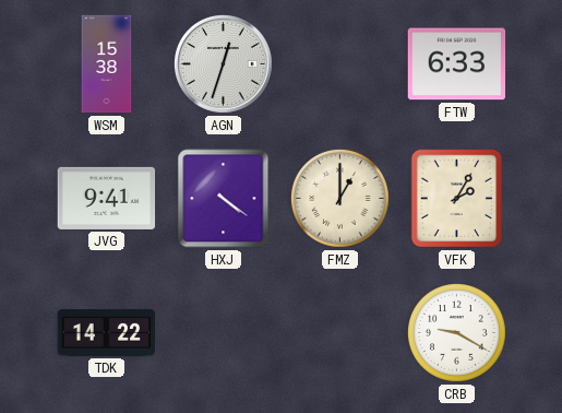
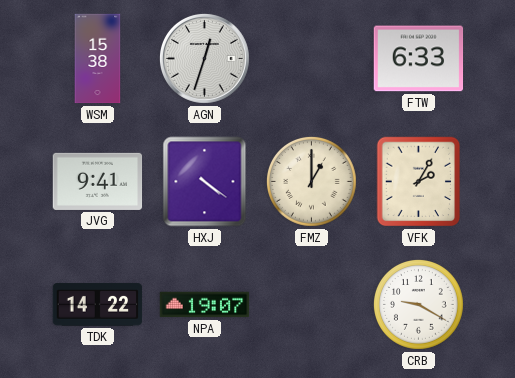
NPA: none -> 19:07 (205, 305)
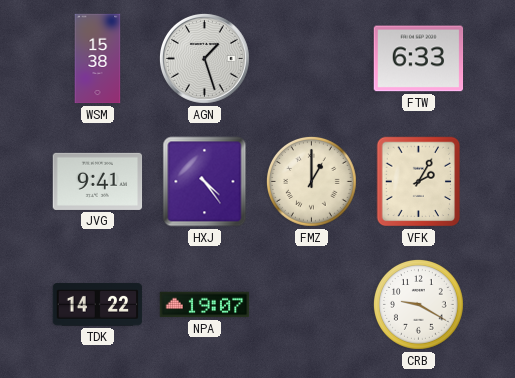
AGN: 12:33 -> 1:27 (204, 58)
HXJ: 4:21 -> 4:24 (205, 182)
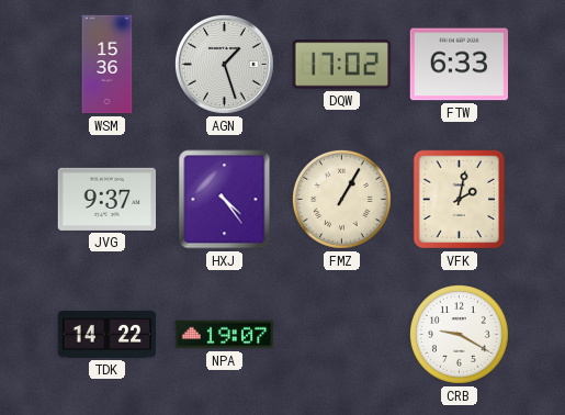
WSM: 15:38 -> 15:36 (108, 65)
DQW: none -> 17:02 (342, 65)
JVG: 9:41 -> 9:37 (108, 199)
FMZ: 1:00 -> 1:05 (342, 200)
VFK: 2:05 -> 2:02 (460, 200)
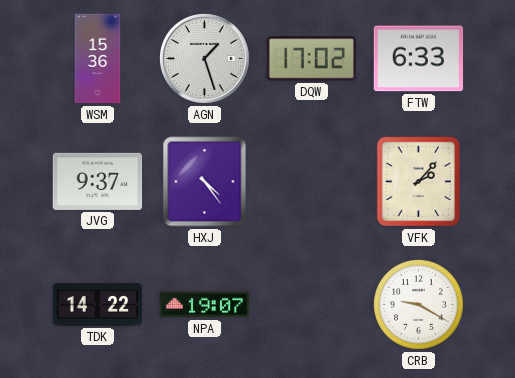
FMZ: 1:05 -> none (342, 200)
VFK: 2:02 -> 2:07 (419, 182)
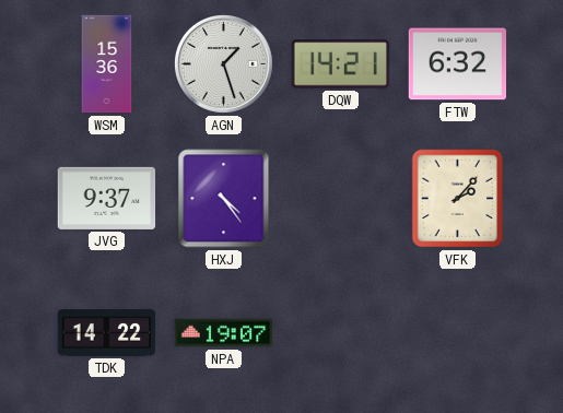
DQW: 17:02 -> 14:21 (341, 64)
FTW: 6:33 -> 6:32 (458, 64)
CRB: 9:20 -> none (419, 305)
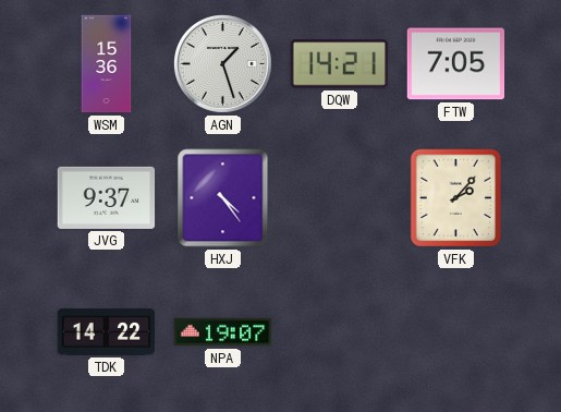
FTW: 6:32 -> 7:05 (456, 64)
